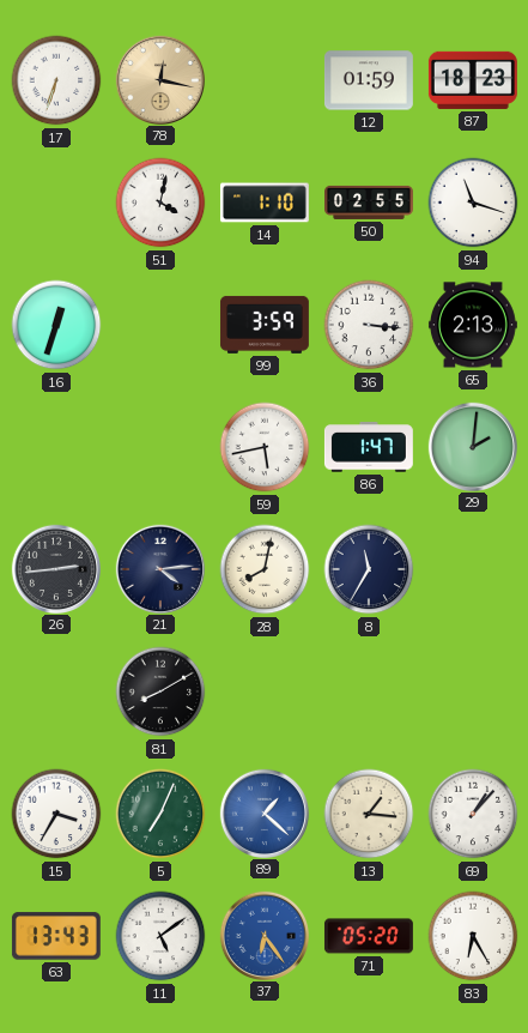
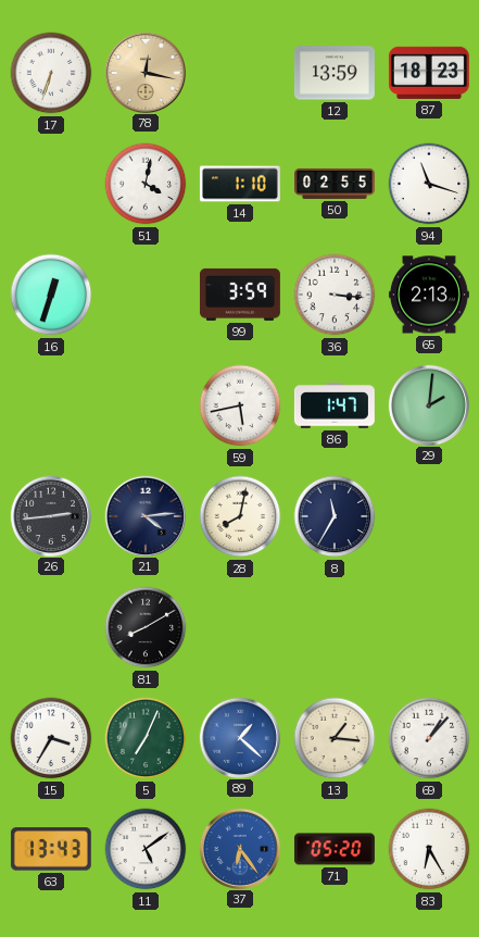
12: 01:59 -> 13:59 (335, 73)
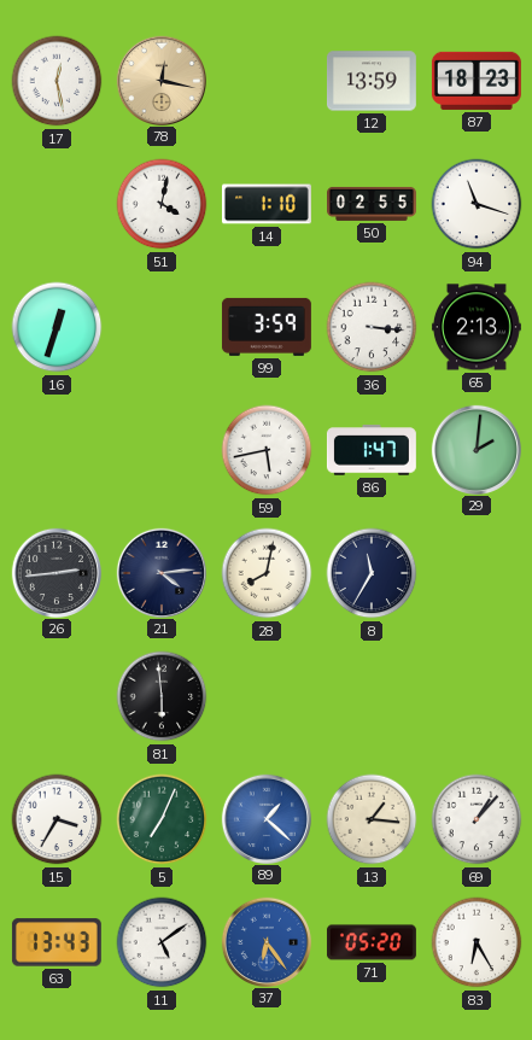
17: 6:33 -> 12:28 (57, 81)
81: 8:10 -> 5:59 (162, 696)
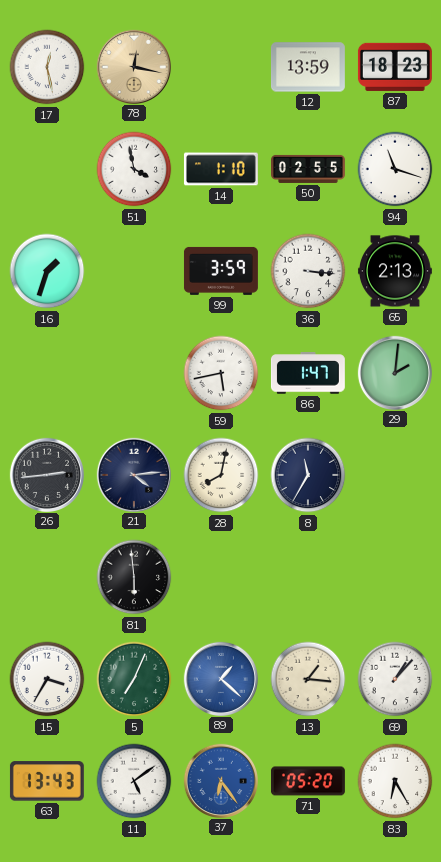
51: 4:02 -> 3:58 (134, 169)
16: 12:33 -> 1:33 (47, 271)
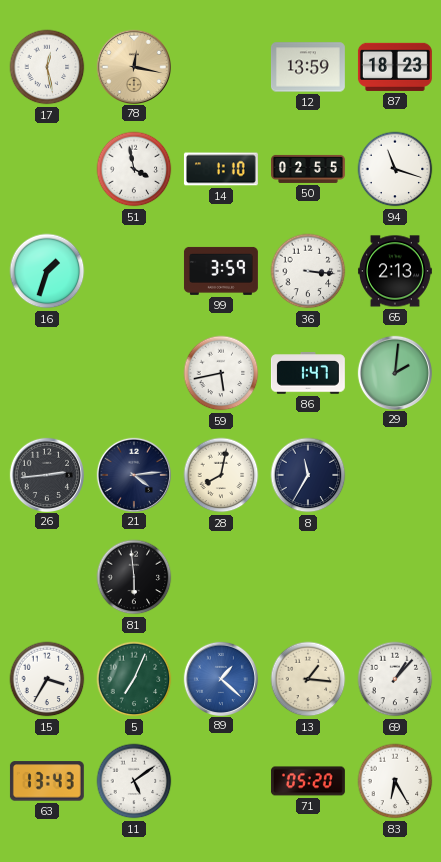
37: 6:24 -> none (220, 780)
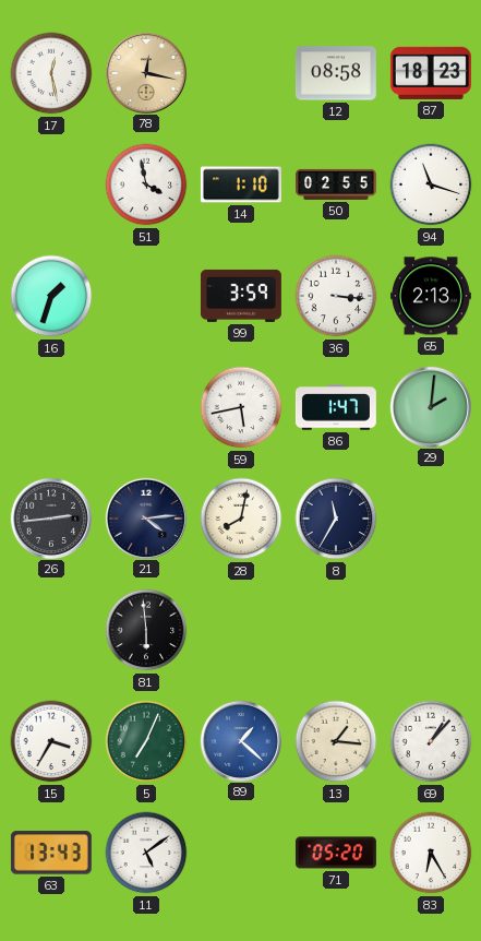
12: 13:59 -> 08:58 (336, 73)
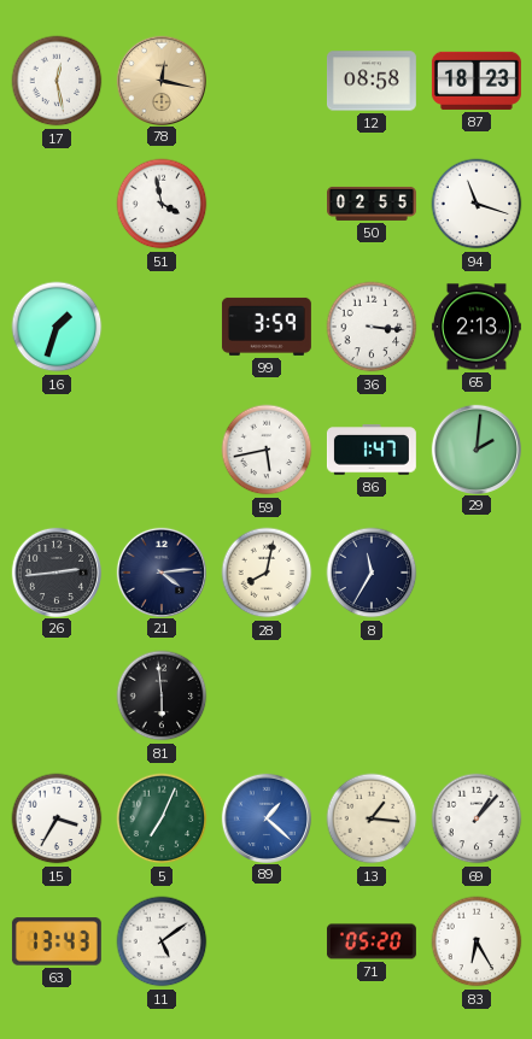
14: 1:10 -> none (241, 184)
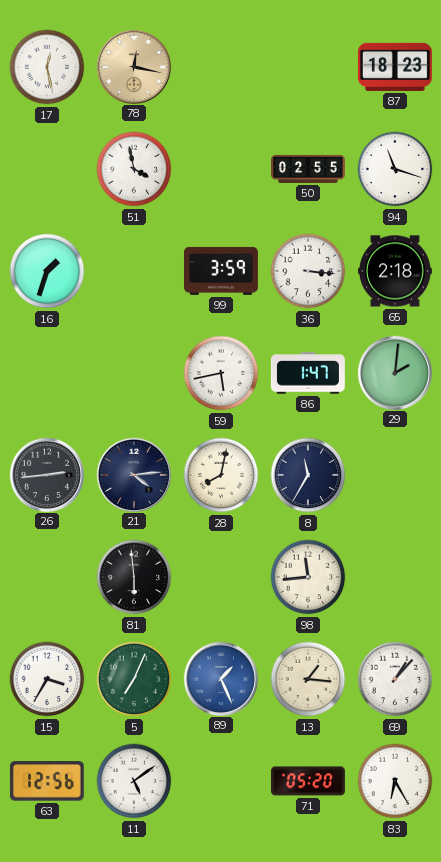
12: 08:58 -> none (372, 81)
65: 2:13 -> 2:18 (395, 271)
98: none -> 11:44 (308, 577)
89: 1:22 -> 1:26 (220, 678)
63: 13:43 -> 12:56 (47, 781)
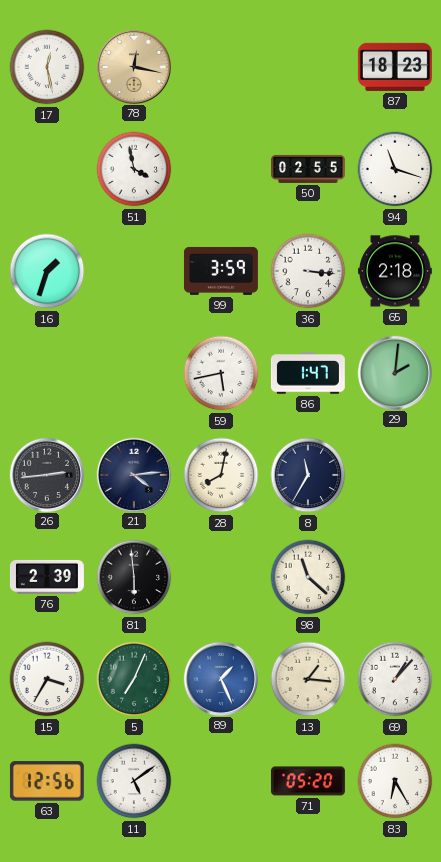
76: none -> 2:39 (47, 577)
98: 11:44 -> 11:22 (308, 577)
